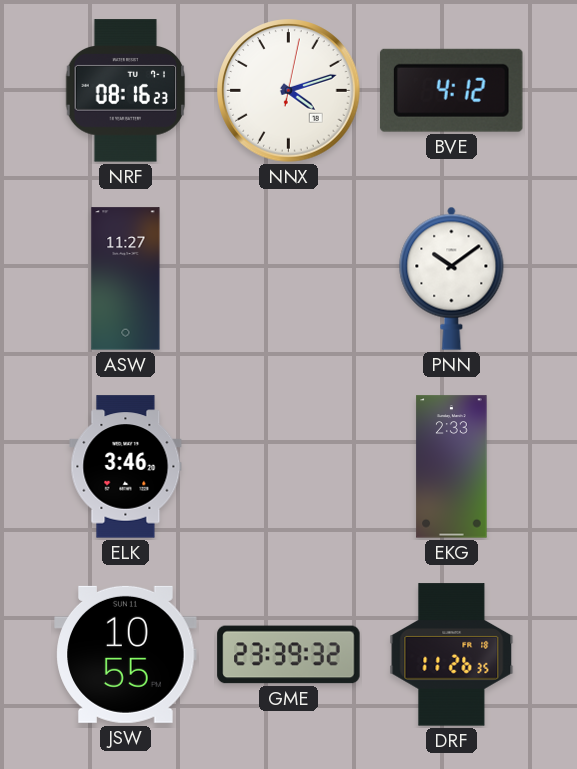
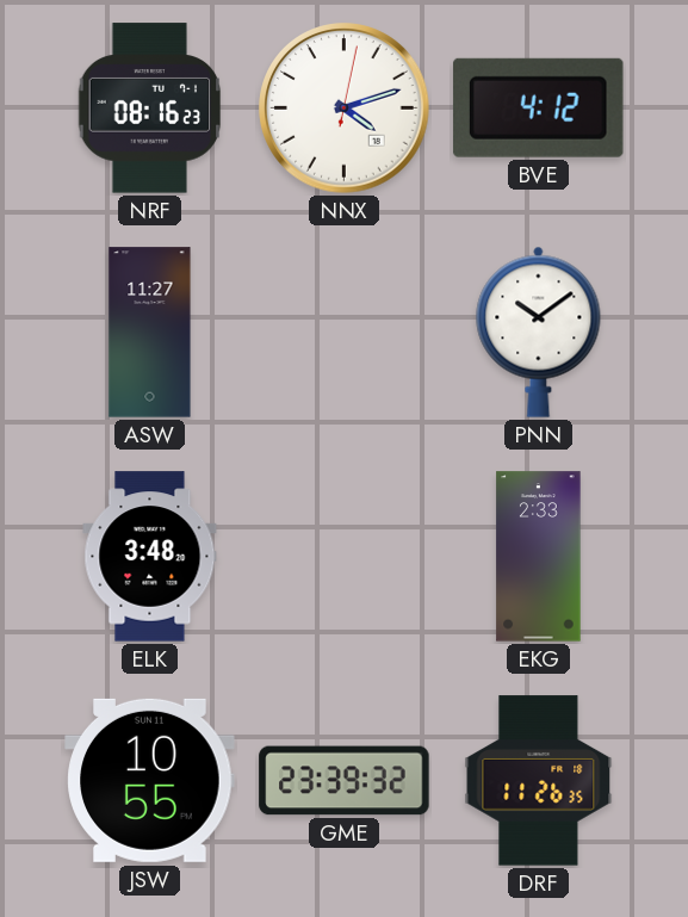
ELK: 3:46 -> 3:48 (150, 557)
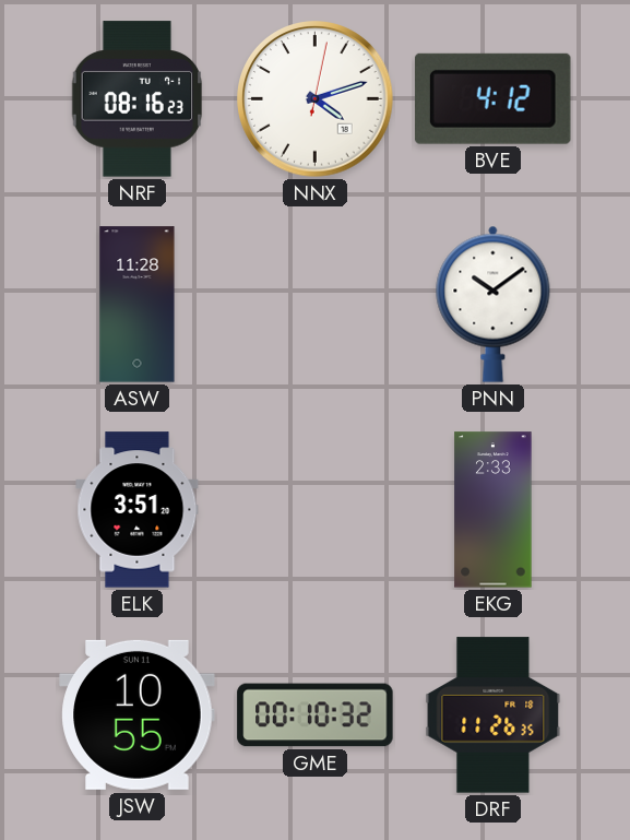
ASW: 11:27 -> 11:28 (138, 305)
ELK: 3:48 -> 3:51 (138, 510)
GME: 23:39 -> 00:10 (316, 715)
